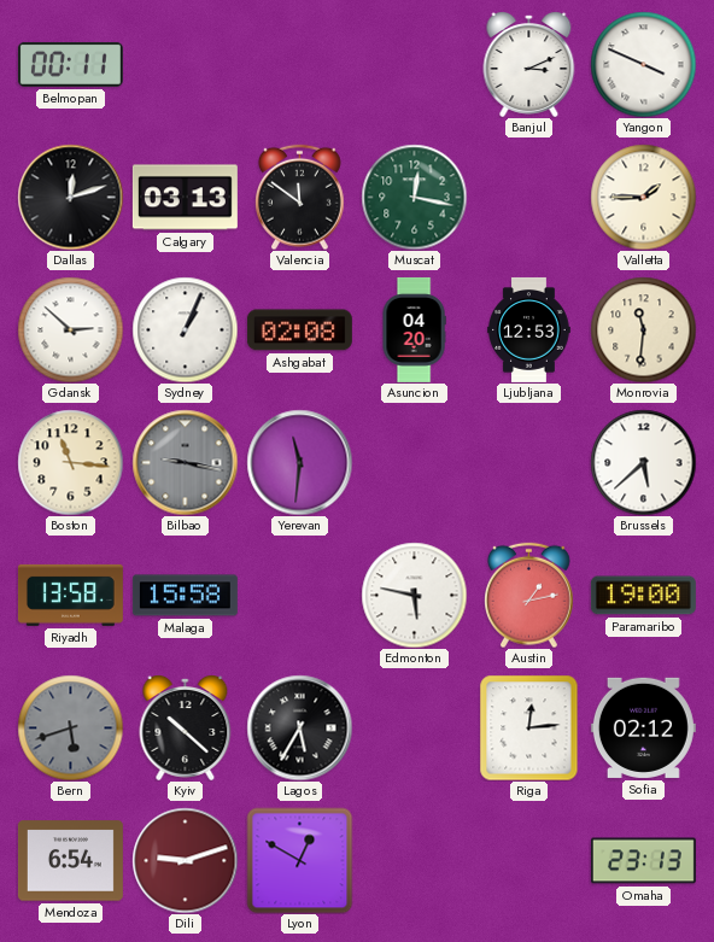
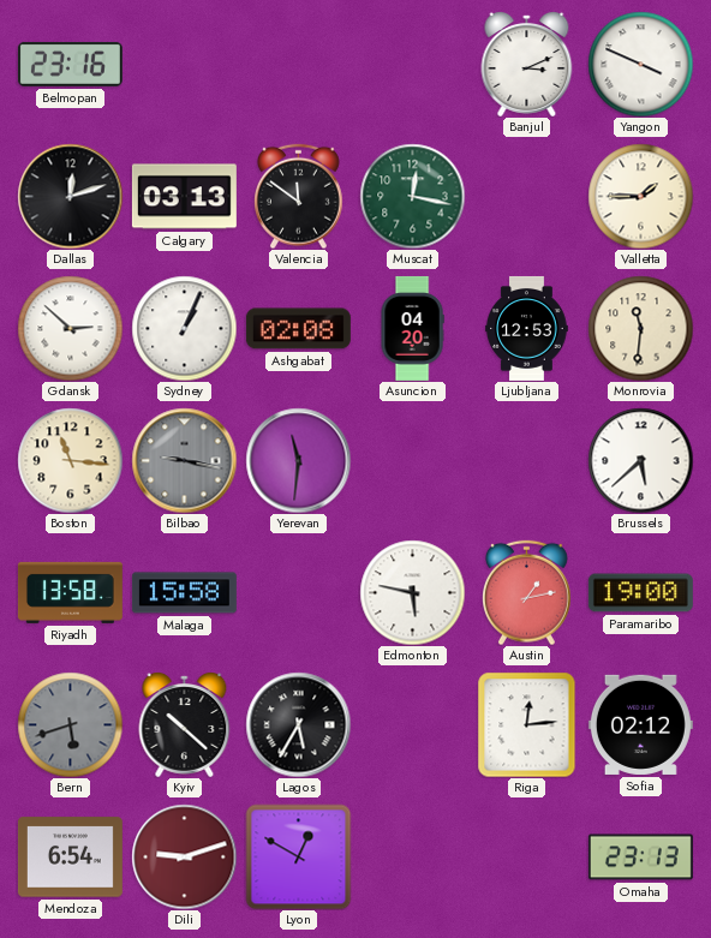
Belmopan: 00:11 -> 23:16 (70, 64)
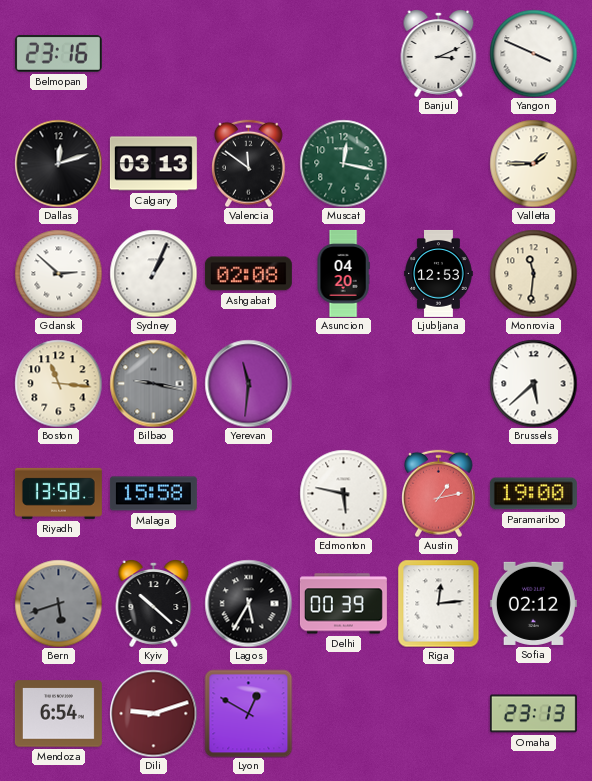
Delhi: none -> 00:39 (343, 604)
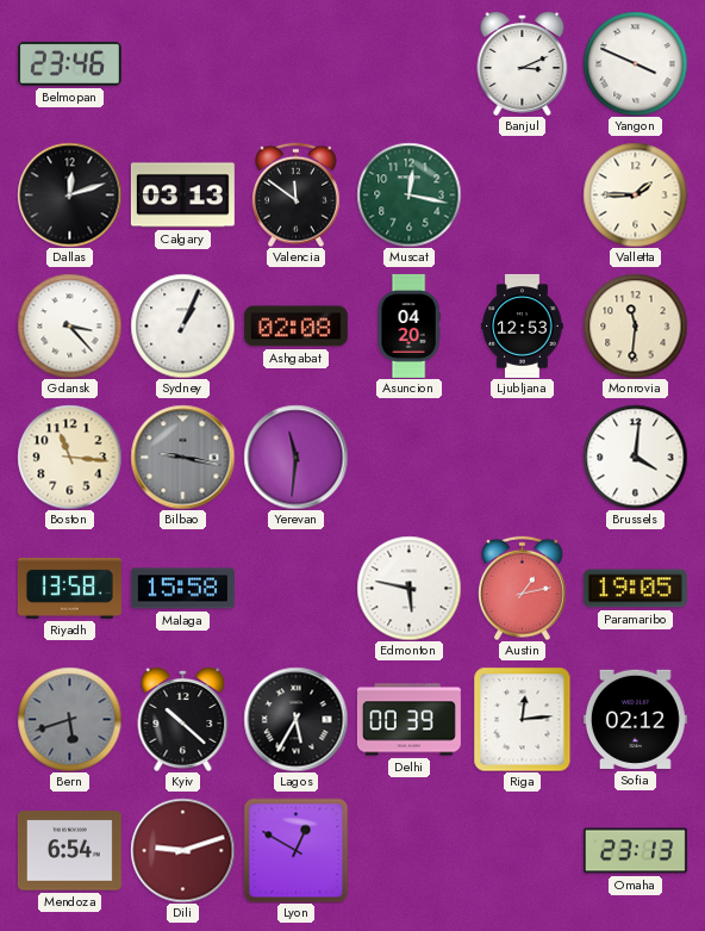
Belmopan: 23:16 -> 23:46 (69, 63)
Gdansk: 2:52 -> 3:23 (69, 325)
Brussels: 5:38 -> 4:01 (635, 457)
Paramaribo: 19:00 -> 19:05 (635, 589)
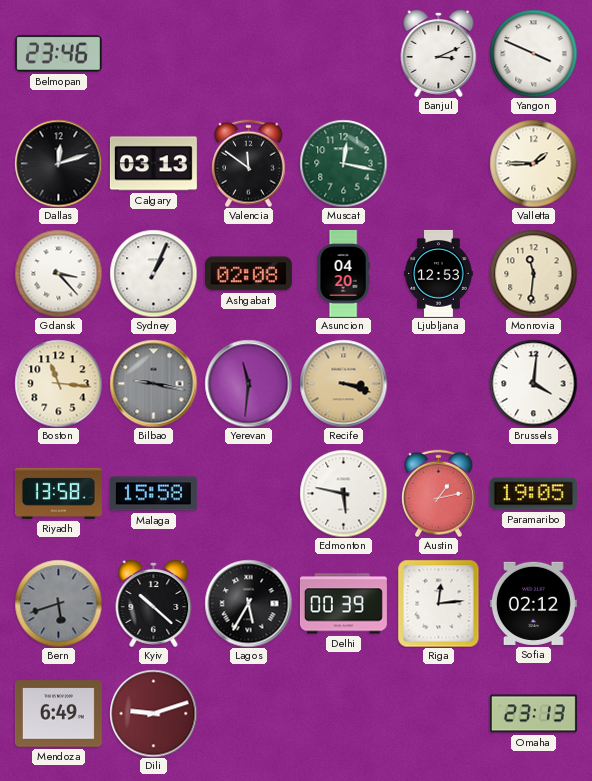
Recife: none -> 3:18 (343, 383)
Mendoza: 6:54 -> 6:49 (58, 714)
Lyon: 12:50 -> none (295, 850)
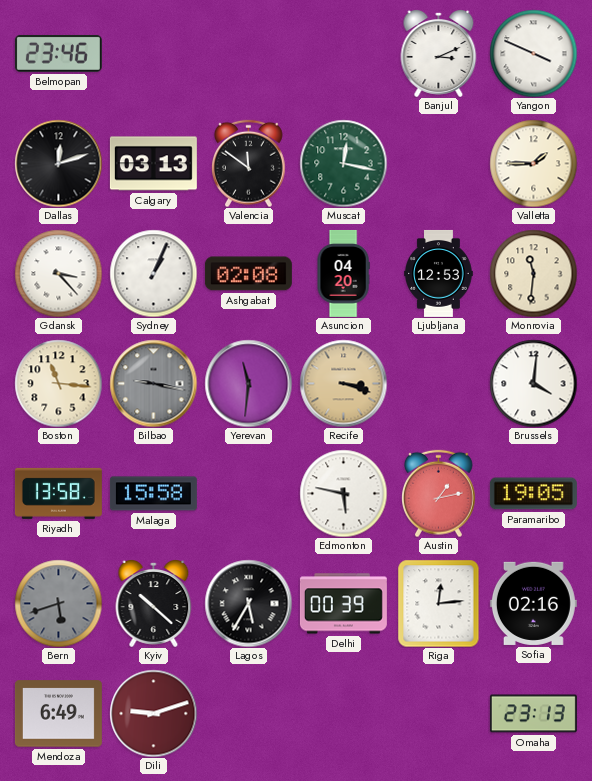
Sofia: 02:12 -> 02:16 (533, 603)
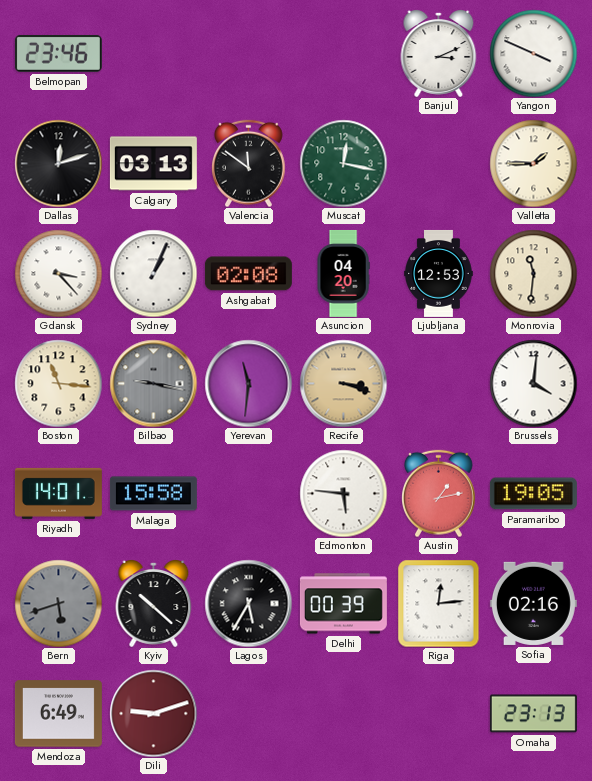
Riyadh: 13:58 -> 14:01 (58, 493)
Edmonton: 5:47 -> 5:46 (343, 493)
